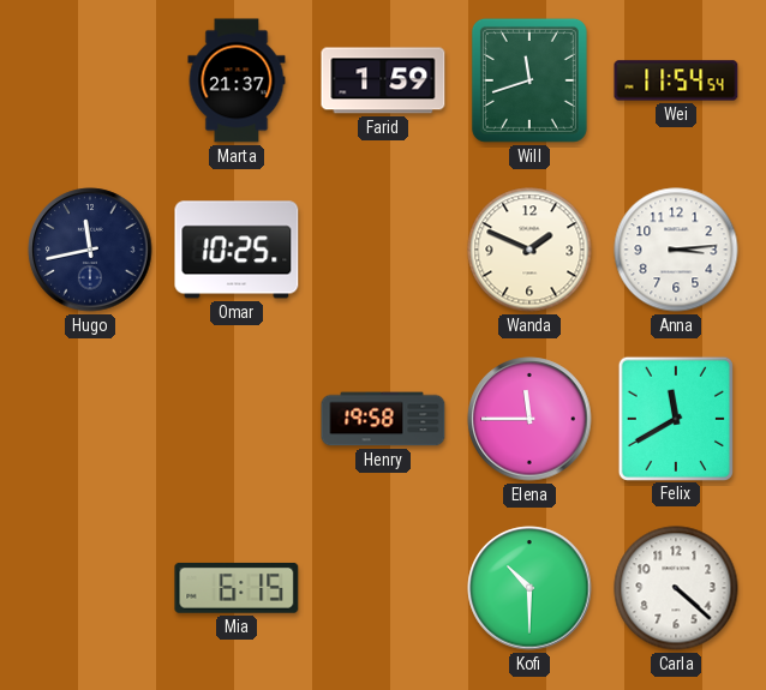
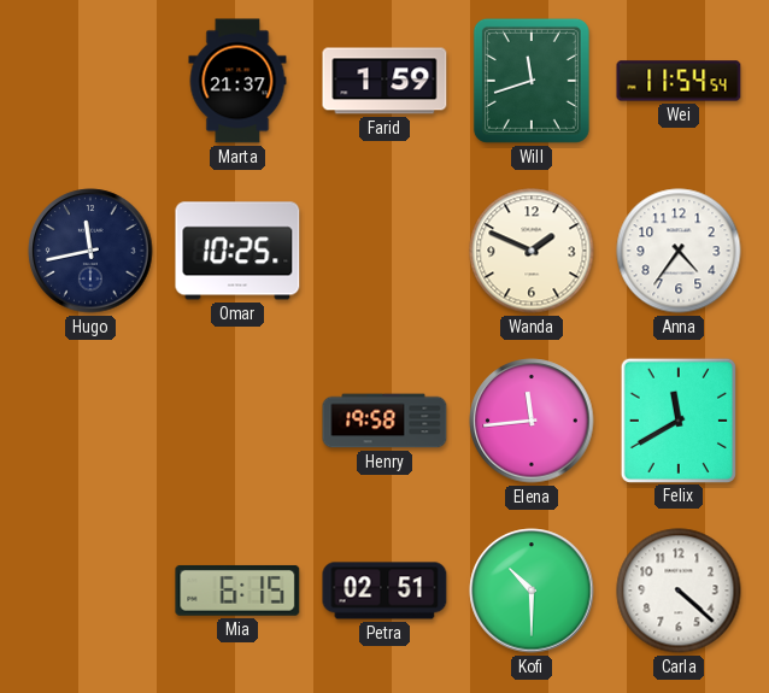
Anna: 3:14 -> 4:36 (679, 251)
Elena: 11:45 -> 11:44 (532, 421)
Petra: none -> 02:51 (384, 591)
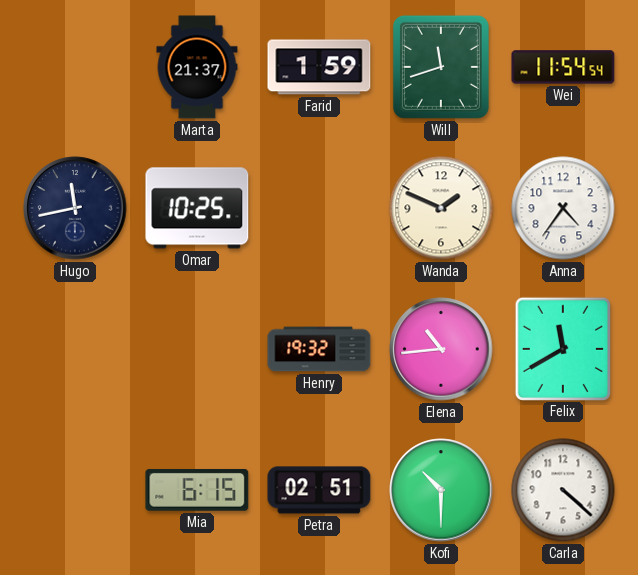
Henry: 19:58 -> 19:32 (319, 349)
Elena: 11:44 -> 10:44 (441, 349)
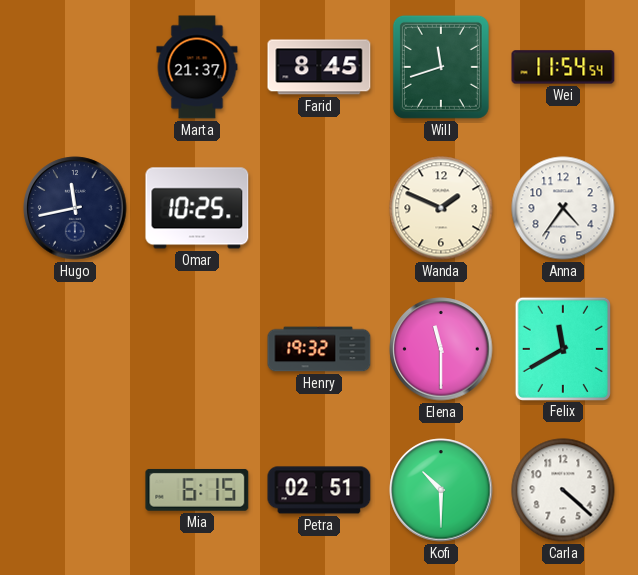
Farid: 1:59 -> 8:45 (319, 67)
Elena: 10:44 -> 11:30 (441, 349)
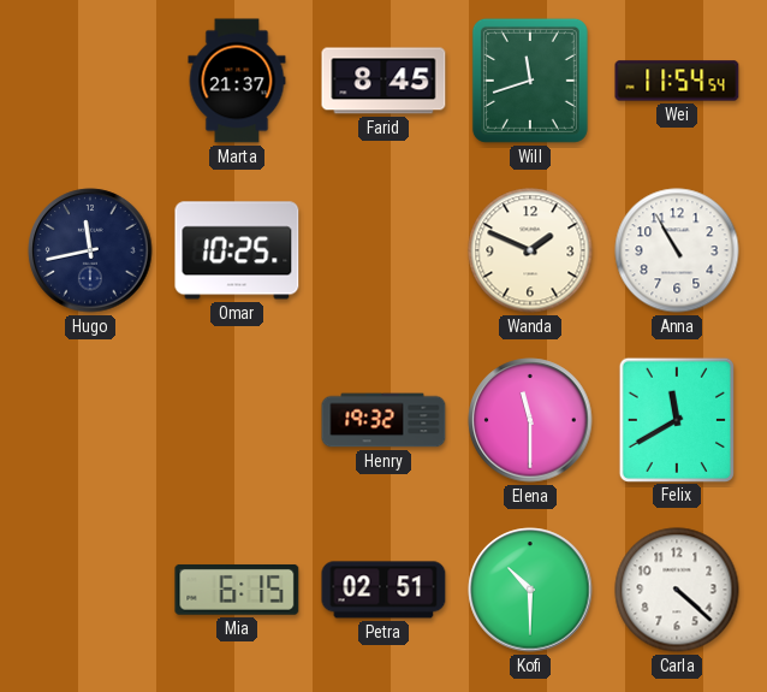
Anna: 4:36 -> 10:55 (677, 250)
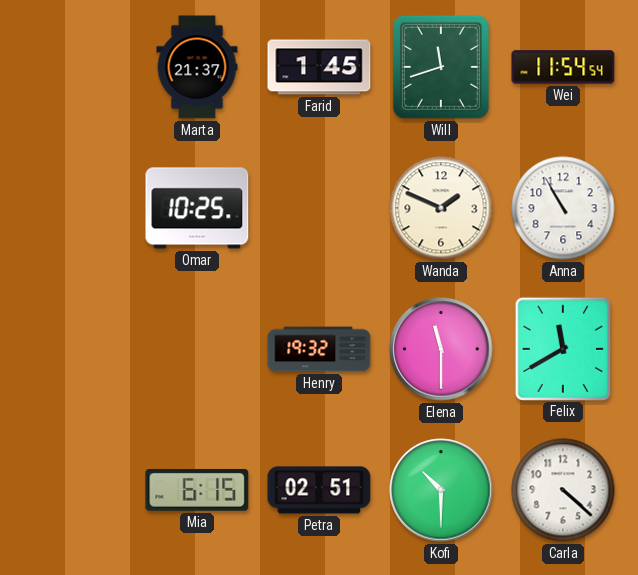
Farid: 8:45 -> 1:45 (319, 67)
Hugo: 11:43 -> none (90, 250)
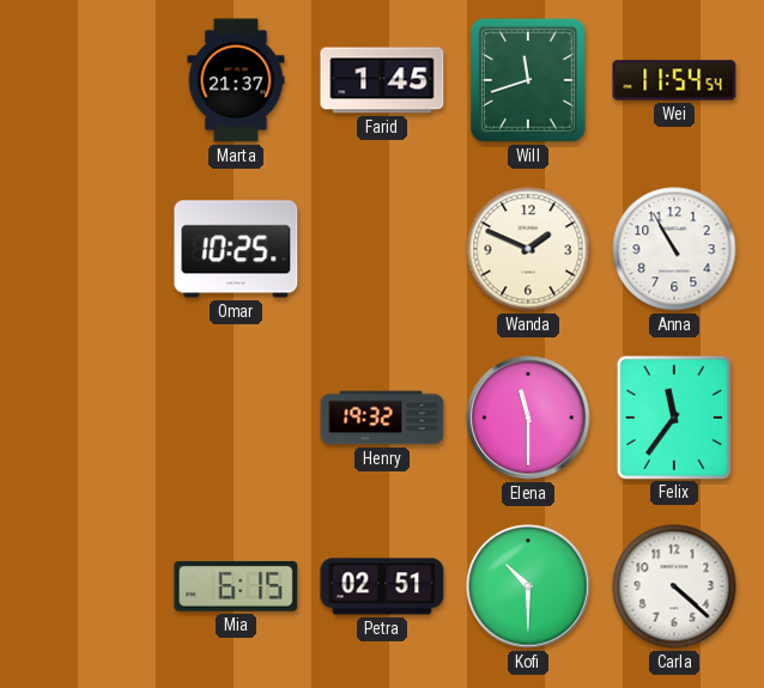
Felix: 11:40 -> 11:36 (674, 416)
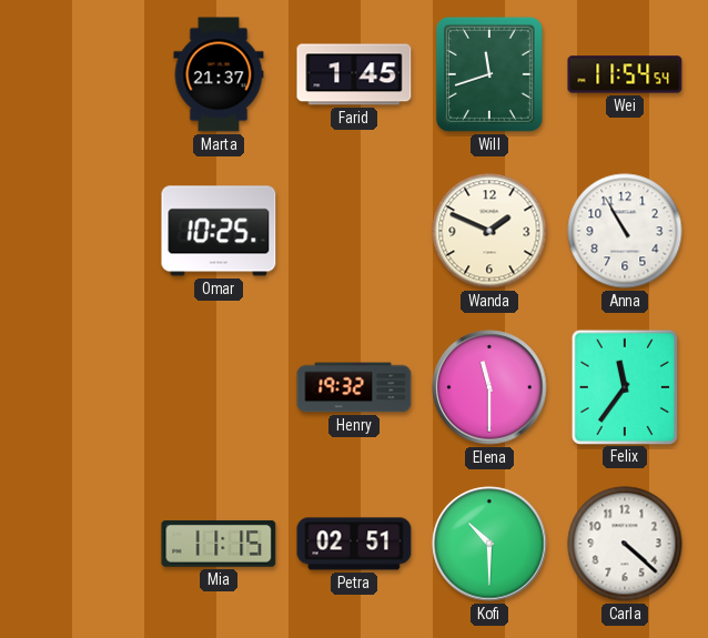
Mia: 6:15 -> 11:15 (219, 544)
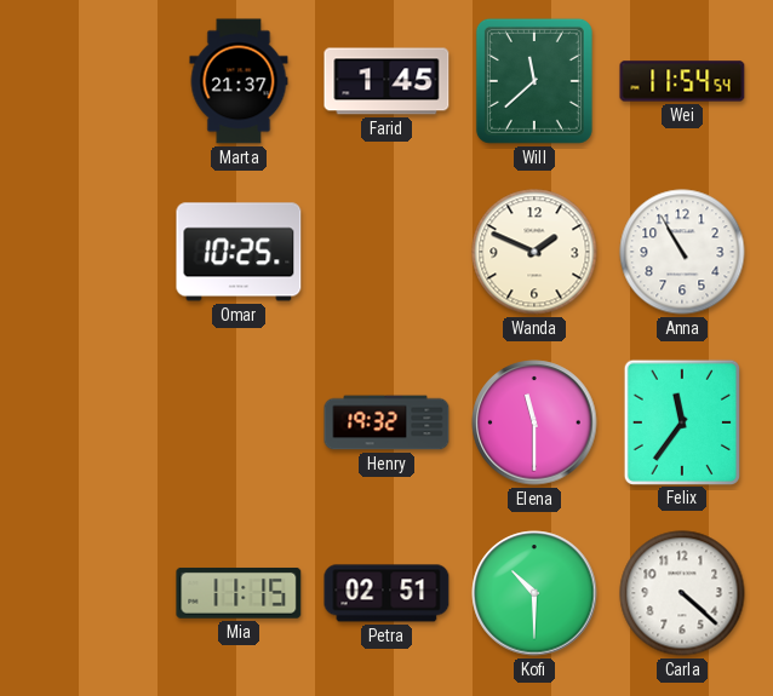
Will: 11:42 -> 11:38 (534, 81)
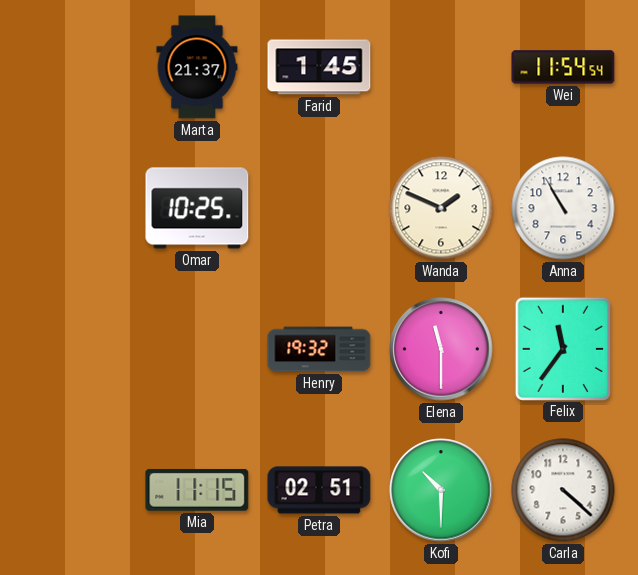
Will: 11:38 -> none (534, 81)
